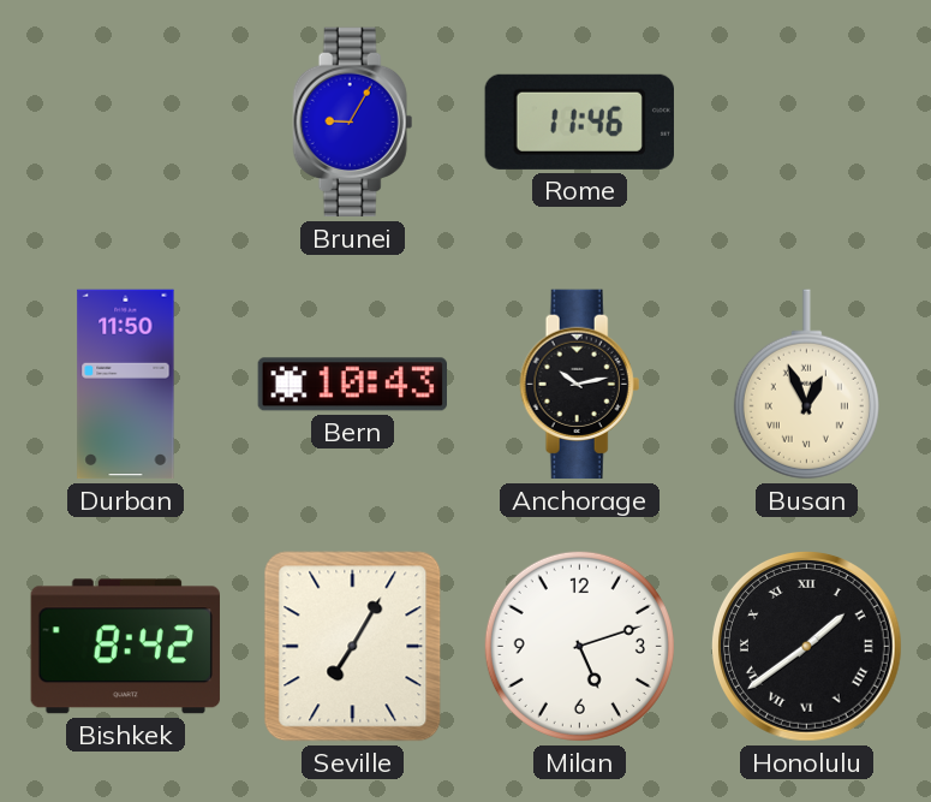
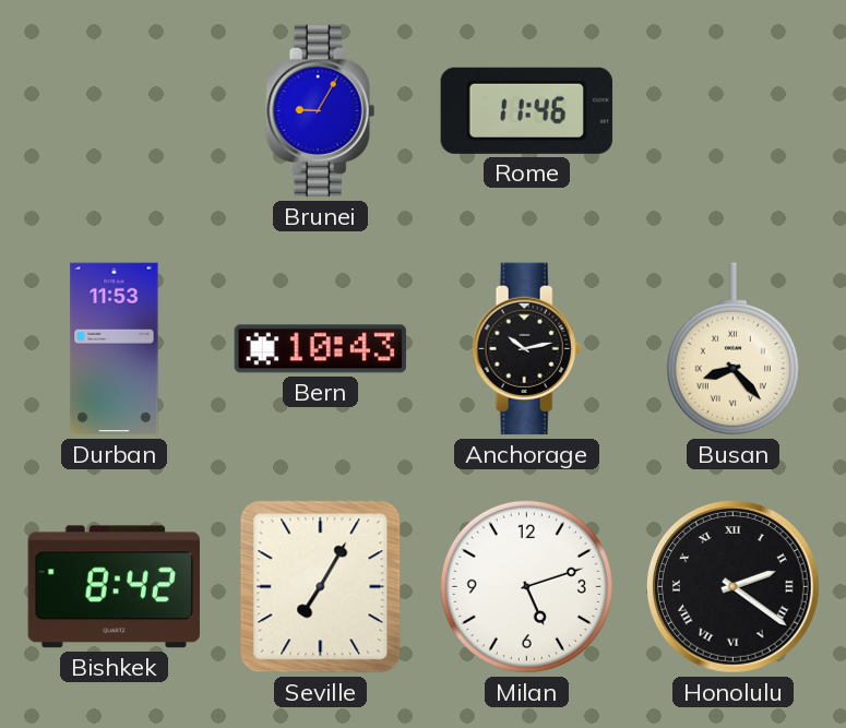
Durban: 11:50 -> 11:53 (115, 349)
Busan: 12:56 -> 8:23 (732, 349)
Honolulu: 1:39 -> 2:21 (732, 586)
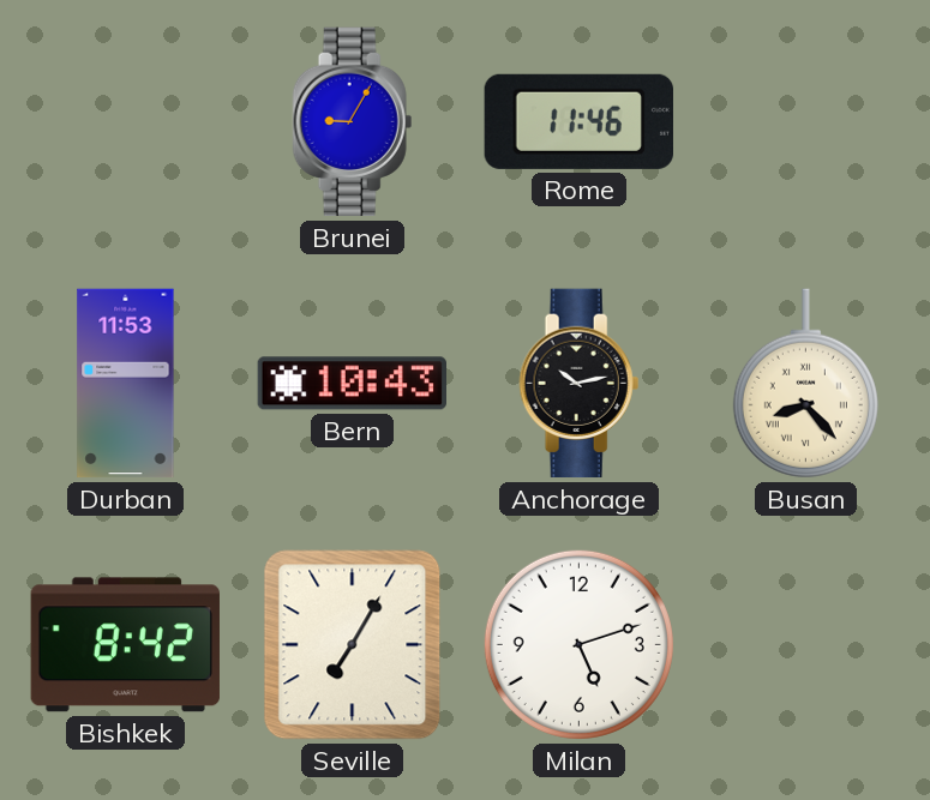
Honolulu: 2:21 -> none (732, 586)
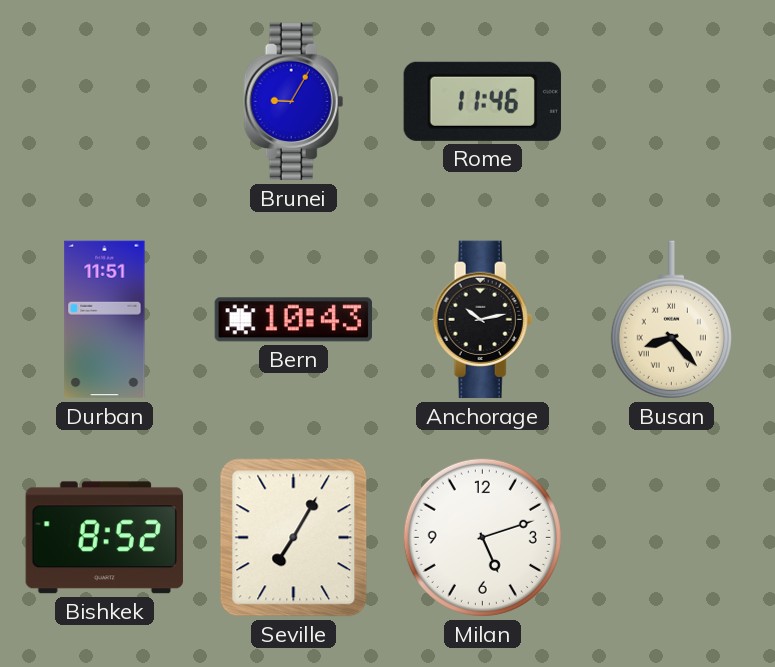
Durban: 11:53 -> 11:51 (105, 320)
Bishkek: 8:42 -> 8:52 (104, 538)
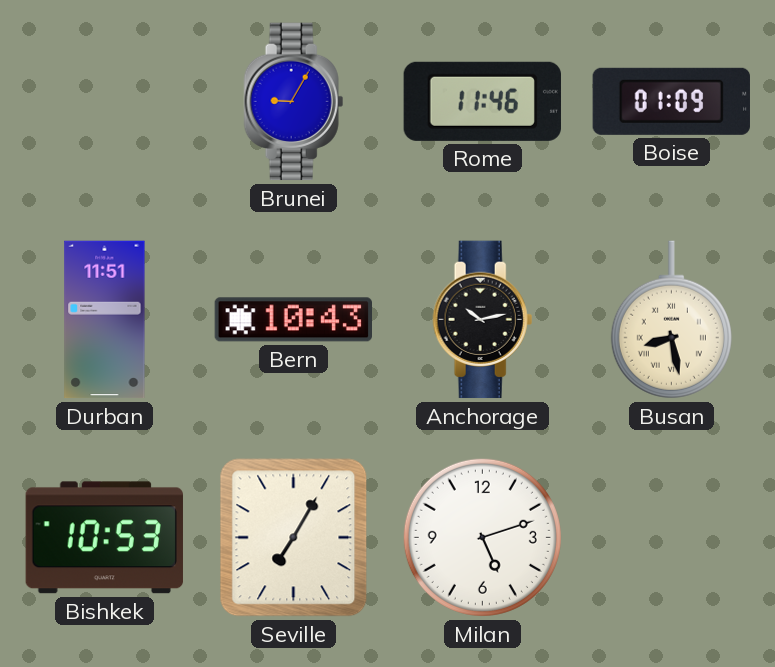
Boise: none -> 01:09 (671, 101)
Busan: 8:23 -> 8:28 (671, 320)
Bishkek: 8:52 -> 10:53 (104, 538)
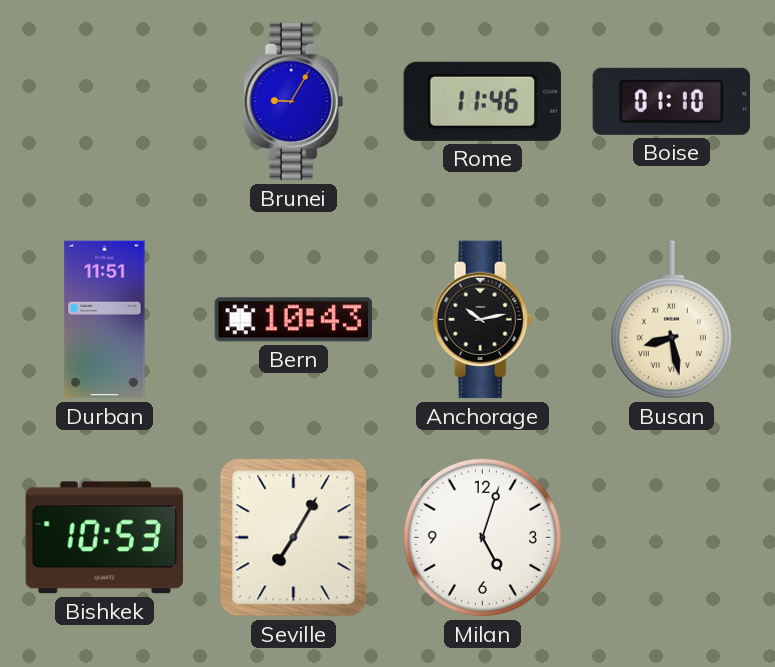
Boise: 01:09 -> 01:10 (671, 101)
Milan: 5:12 -> 5:03 (482, 537)
